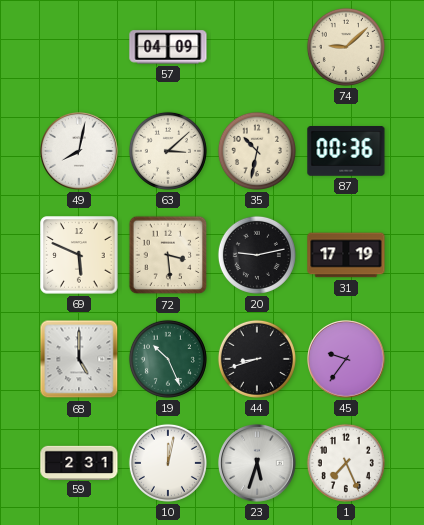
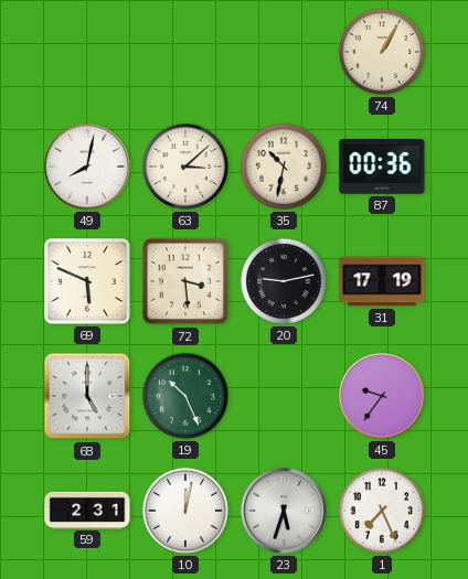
57: 04:09 -> none (168, 47)
74: 9:08 -> 1:05 (382, 52)
44: 8:42 -> none (257, 359)
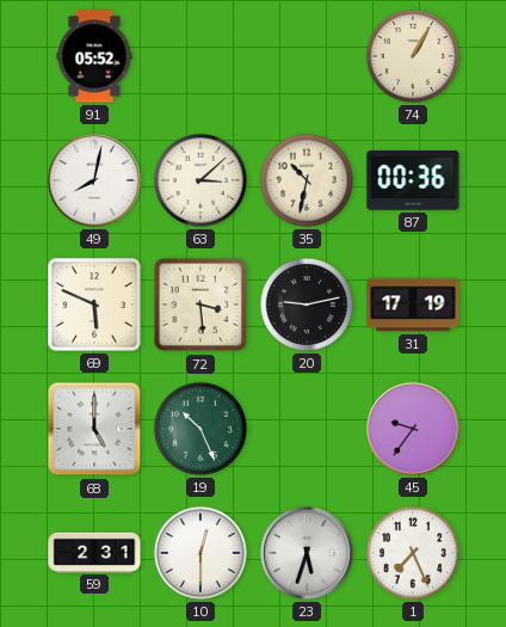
91: none -> 05:52 (94, 56)
10: 12:02 -> 12:30 (200, 553)
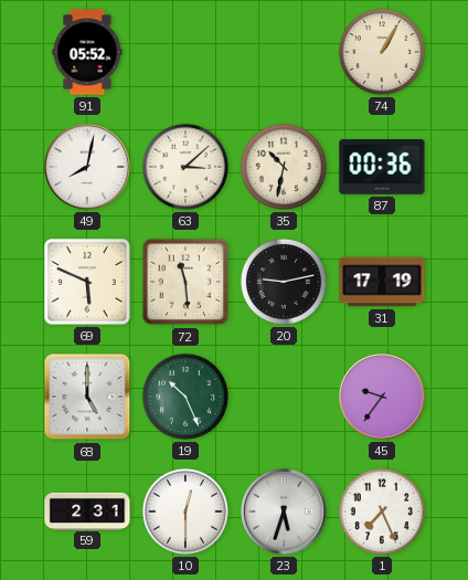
72: 3:29 -> 11:29 (185, 282)
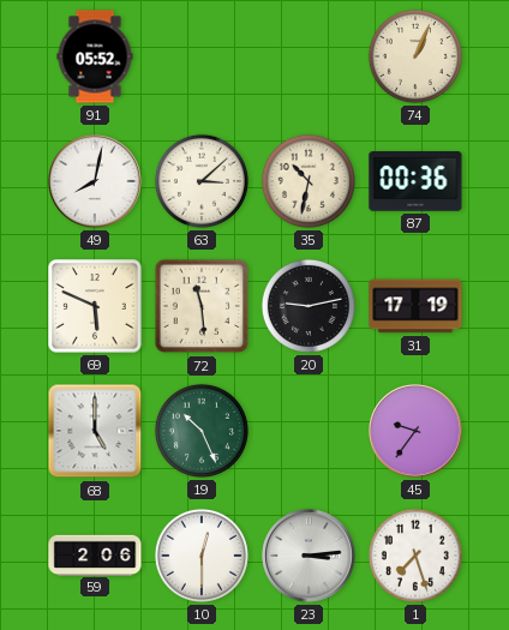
74: 1:05 -> 1:04 (415, 56)
59: 2:31 -> 2:06 (95, 554)
23: 5:33 -> 3:14 (309, 556)
1: 7:26 -> 7:27 (415, 556)
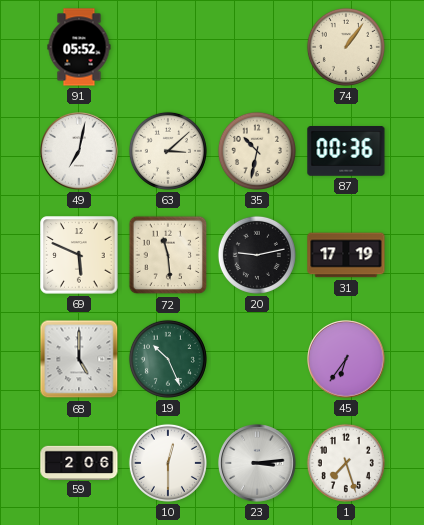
74: 1:04 -> 1:06 (346, 47)
49: 8:02 -> 7:02 (79, 151)
45: 9:36 -> 6:36 (346, 359)
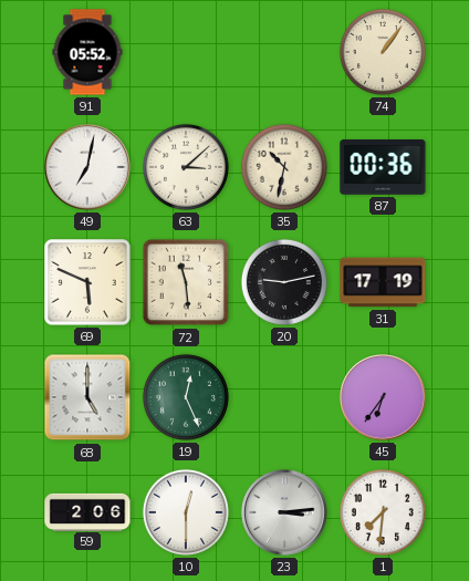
19: 10:26 -> 12:26 (186, 397)
1: 7:27 -> 7:31 (383, 512)
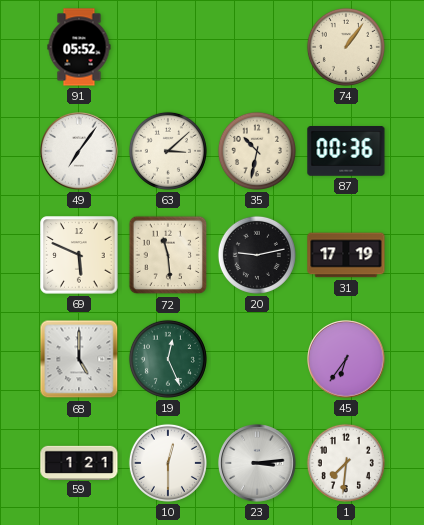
49: 7:02 -> 7:06 (79, 151)
59: 2:06 -> 1:21 (79, 462)
